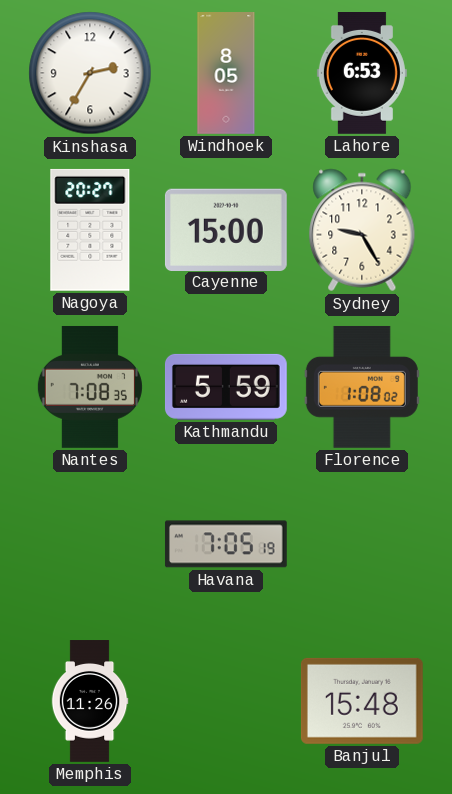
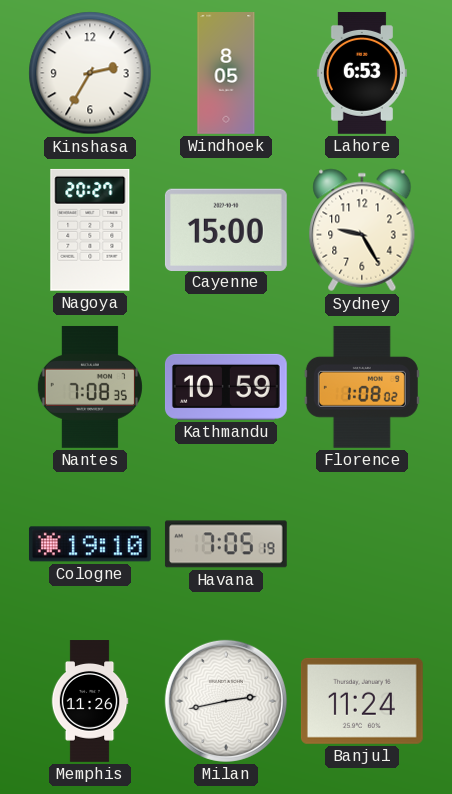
Kathmandu: 5:59 -> 10:59 (226, 387)
Cologne: none -> 19:10 (90, 544)
Milan: none -> 2:43 (226, 701)
Banjul: 15:48 -> 11:24 (362, 701)
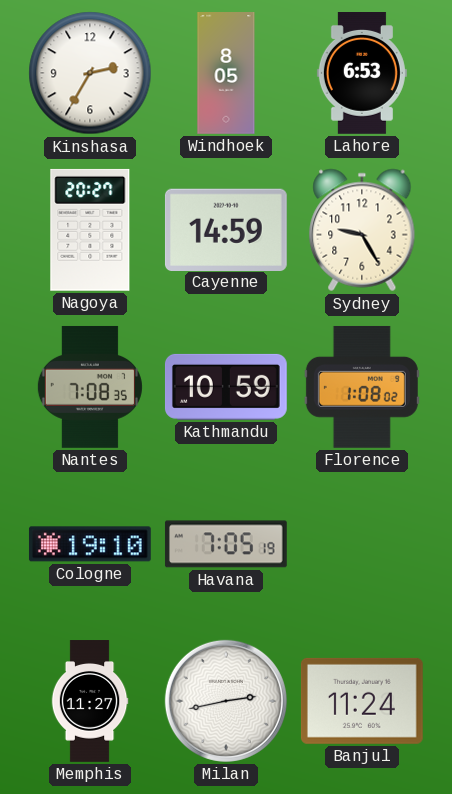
Cayenne: 15:00 -> 14:59 (226, 229)
Memphis: 11:26 -> 11:27 (90, 701)
